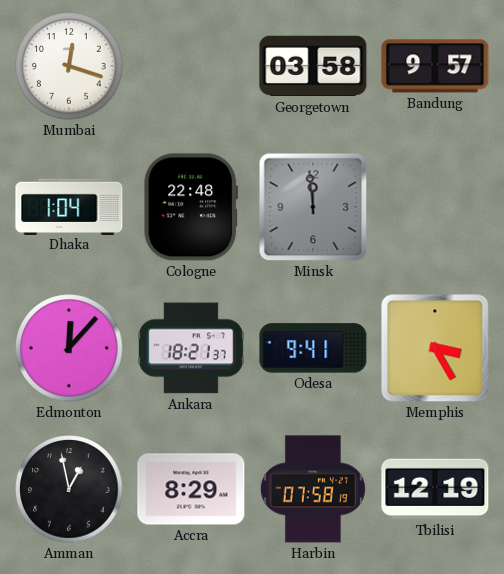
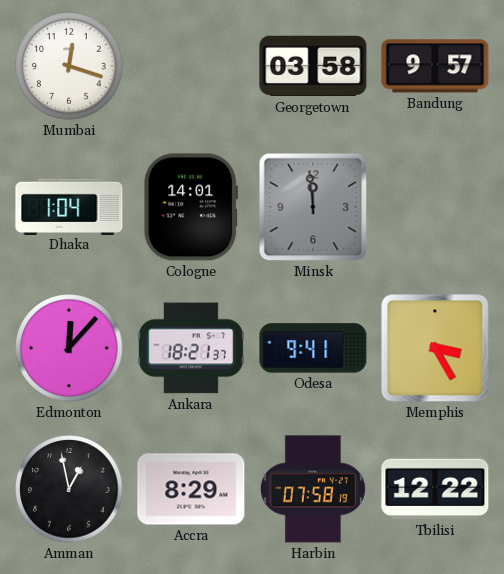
Cologne: 22:48 -> 14:01 (190, 207)
Tbilisi: 12:19 -> 12:22 (435, 489)
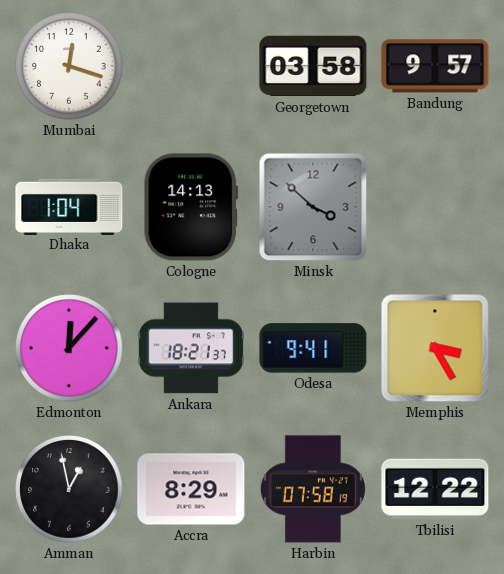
Cologne: 14:01 -> 14:13 (190, 207)
Minsk: 11:59 -> 3:52 (313, 207)
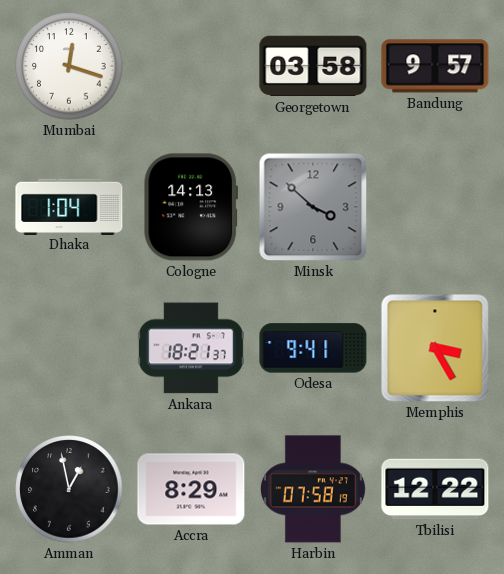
Edmonton: 12:07 -> none (69, 348)
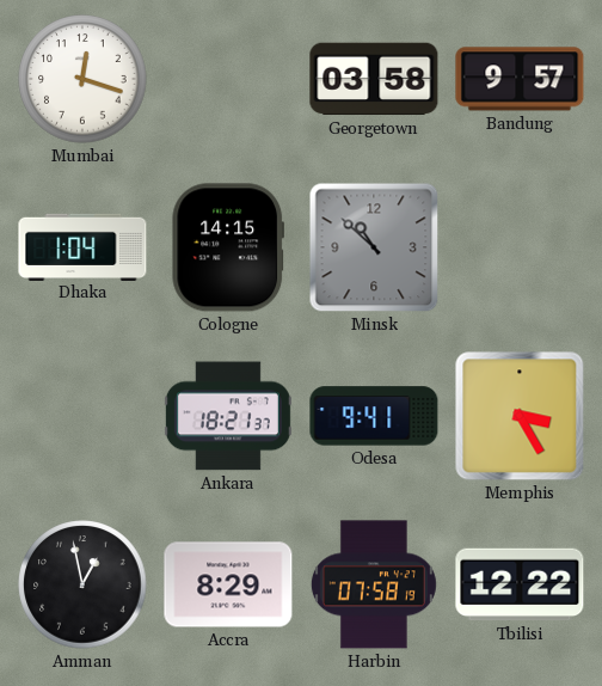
Cologne: 14:13 -> 14:15 (227, 247)
Minsk: 3:52 -> 10:52 (374, 247)
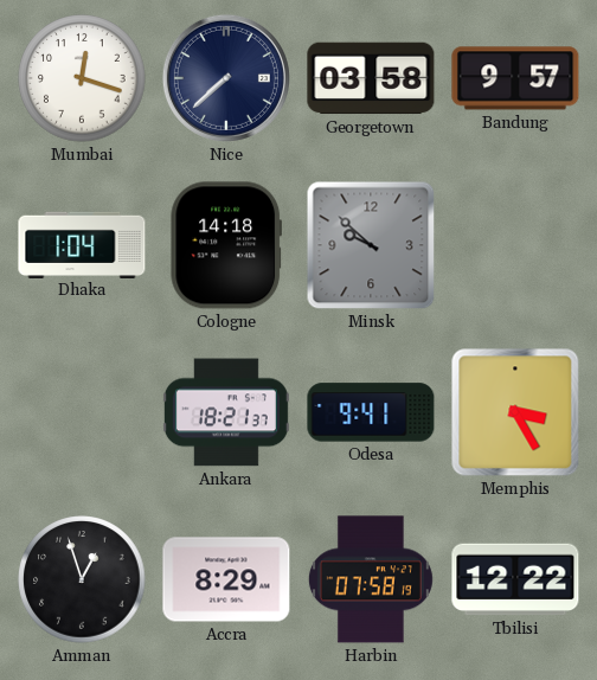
Nice: none -> 7:38 (226, 78)
Cologne: 14:15 -> 14:18 (225, 245)
Minsk: 10:52 -> 9:52 (371, 245)
Amman: 12:58 -> 12:57 (82, 579)
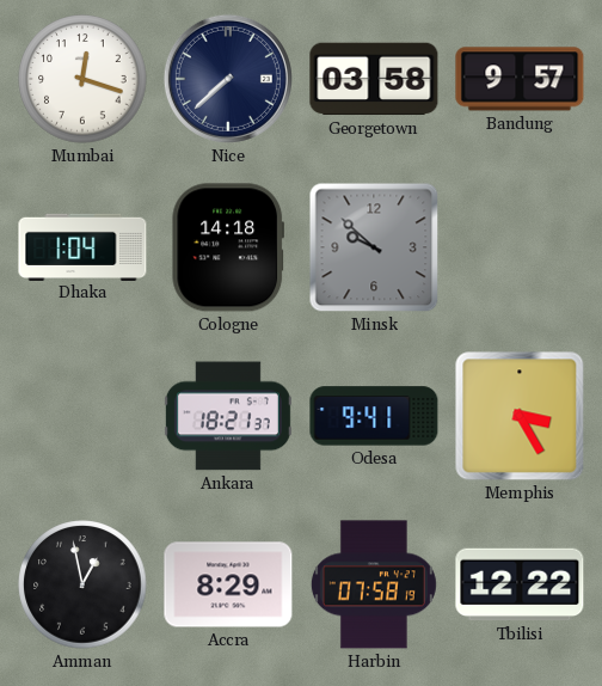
Amman: 12:57 -> 12:58 (82, 584)
